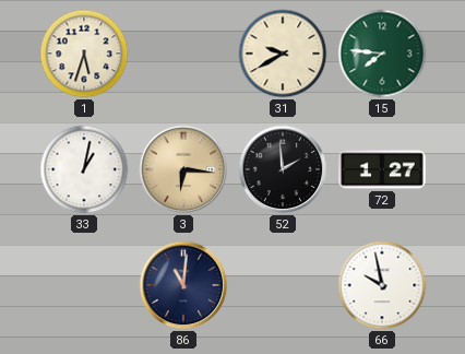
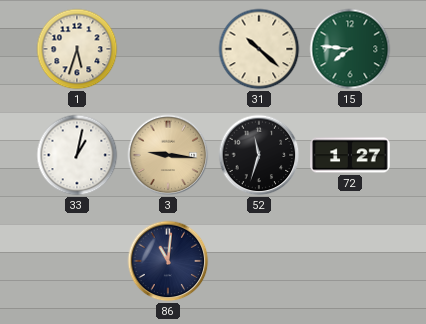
31: 9:40 -> 10:22 (259, 49)
3: 6:16 -> 9:16 (168, 155)
52: 1:59 -> 11:33 (259, 155)
66: 9:58 -> none (382, 285)
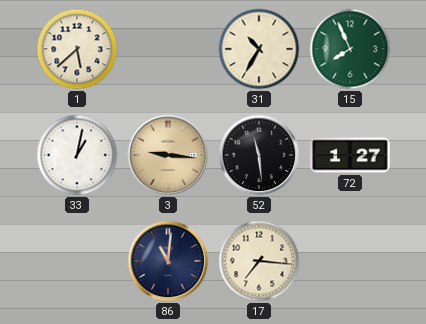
1: 5:33 -> 5:38 (77, 49)
31: 10:22 -> 10:35 (259, 49)
15: 7:46 -> 7:56 (350, 49)
52: 11:33 -> 11:29 (259, 155)
17: none -> 7:16 (259, 261)
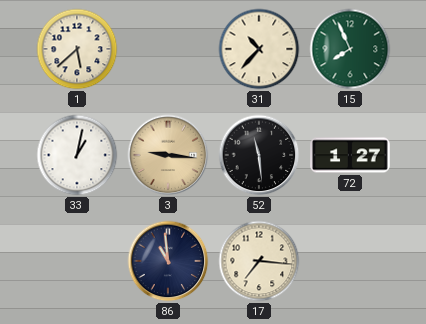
31: 10:35 -> 10:37 (259, 49)
86: 11:01 -> 10:59 (168, 261)
